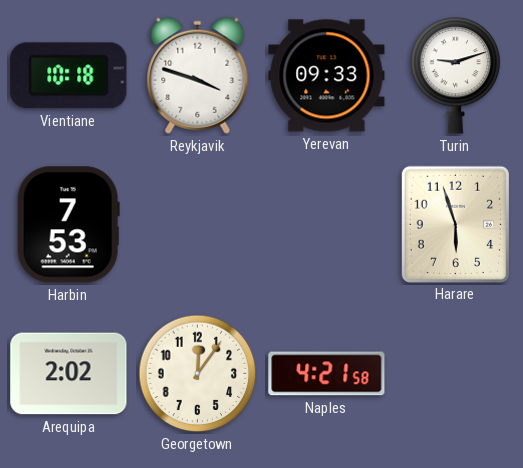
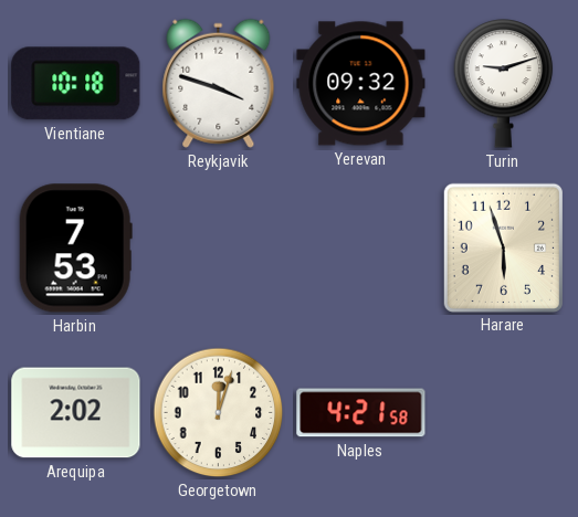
Yerevan: 09:33 -> 09:32 (361, 84)
Georgetown: 12:06 -> 12:03 (219, 413)
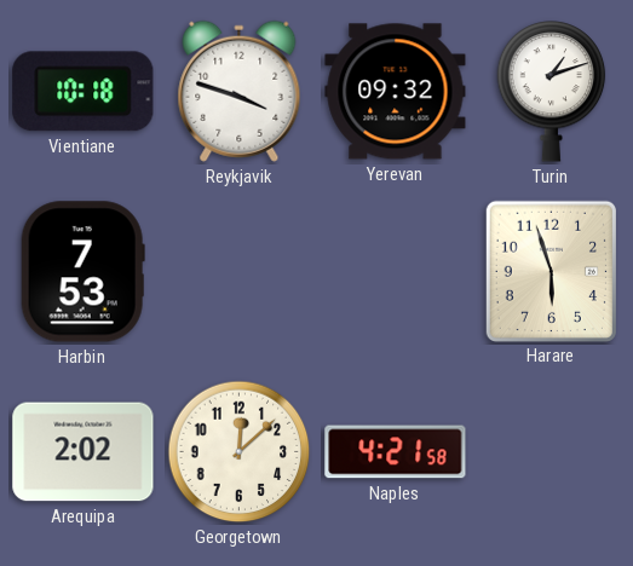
Turin: 9:12 -> 1:12 (552, 92)
Georgetown: 12:03 -> 12:08 (240, 452)
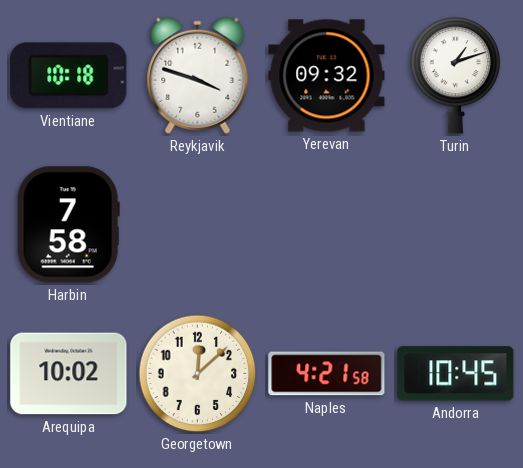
Harbin: 7:53 -> 7:58 (68, 225)
Harare: 5:57 -> none (551, 271)
Arequipa: 2:02 -> 10:02 (69, 374)
Andorra: none -> 10:45 (456, 374)
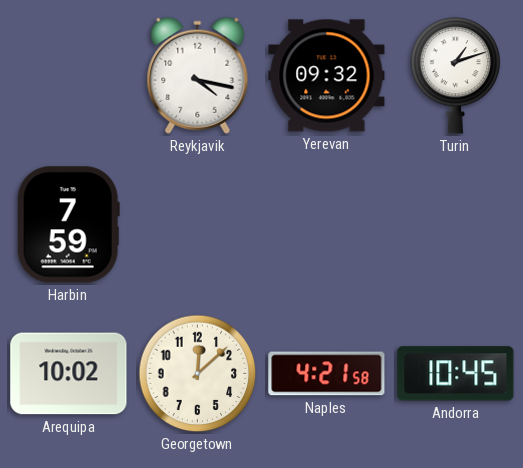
Vientiane: 10:18 -> none (69, 76)
Reykjavik: 3:48 -> 4:17 (198, 75)
Harbin: 7:58 -> 7:59 (68, 225)
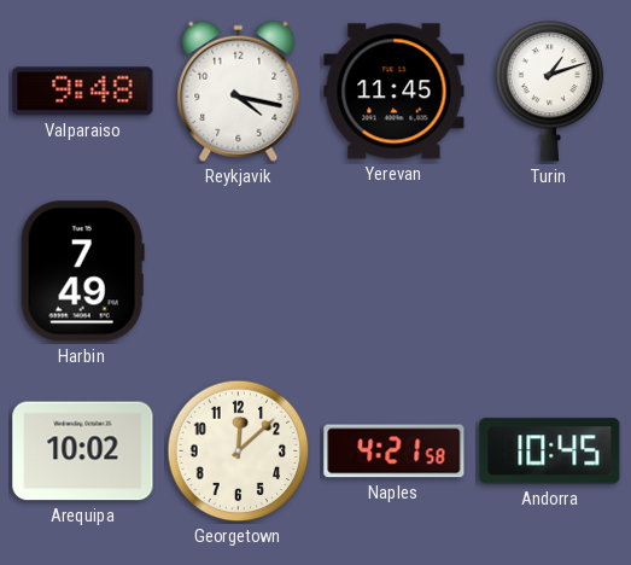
Valparaiso: none -> 9:48 (83, 92)
Yerevan: 09:32 -> 11:45 (395, 92)
Harbin: 7:59 -> 7:49 (82, 272)
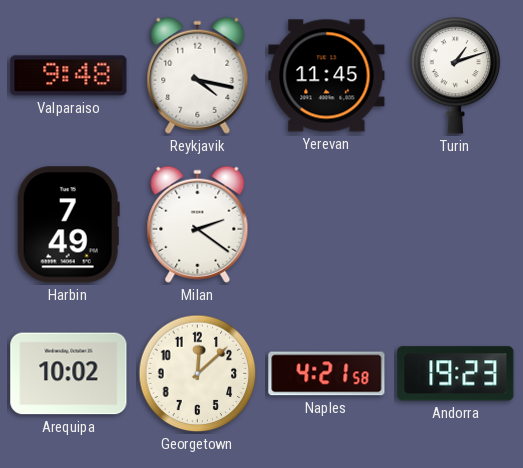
Milan: none -> 2:21 (198, 224)
Andorra: 10:45 -> 19:23 (456, 374)
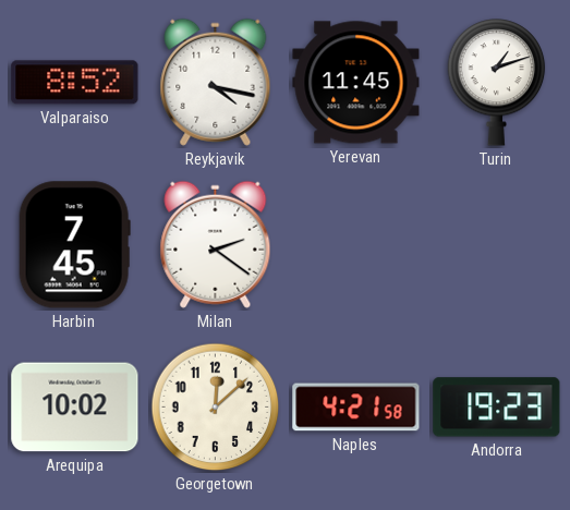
Valparaiso: 9:48 -> 8:52 (75, 83)
Harbin: 7:49 -> 7:45 (74, 245)
